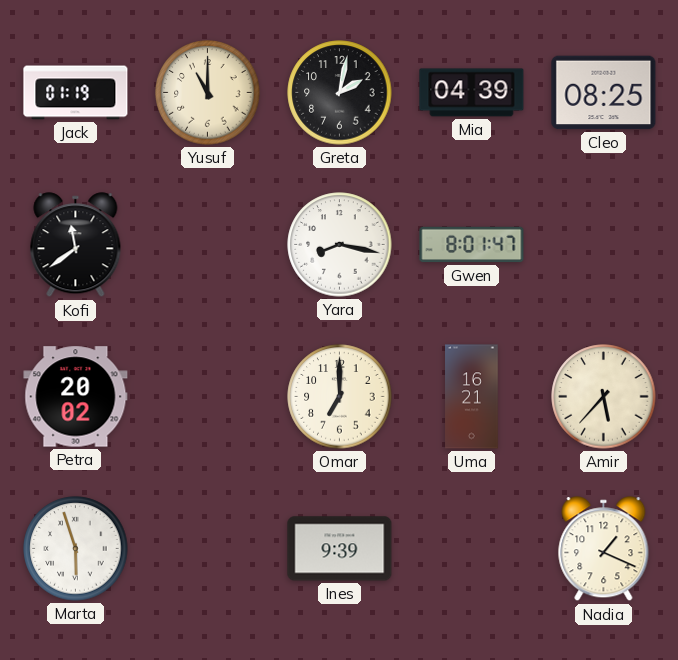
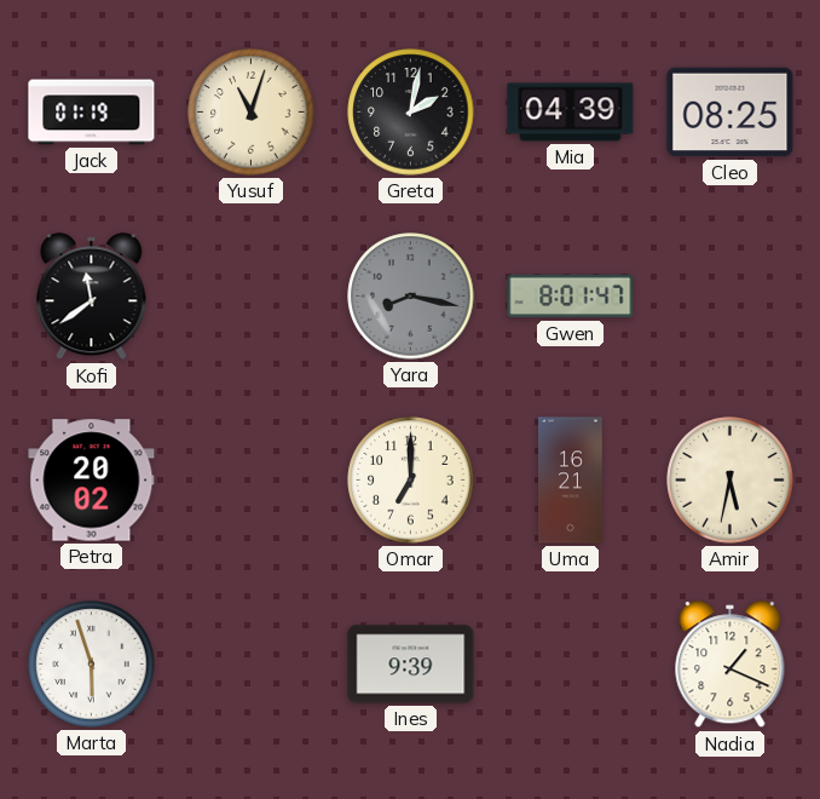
Yusuf: 11:00 -> 11:03 (252, 113)
Yara dial: white -> grey (411, 297)
Amir: 5:37 -> 5:32 (731, 481)
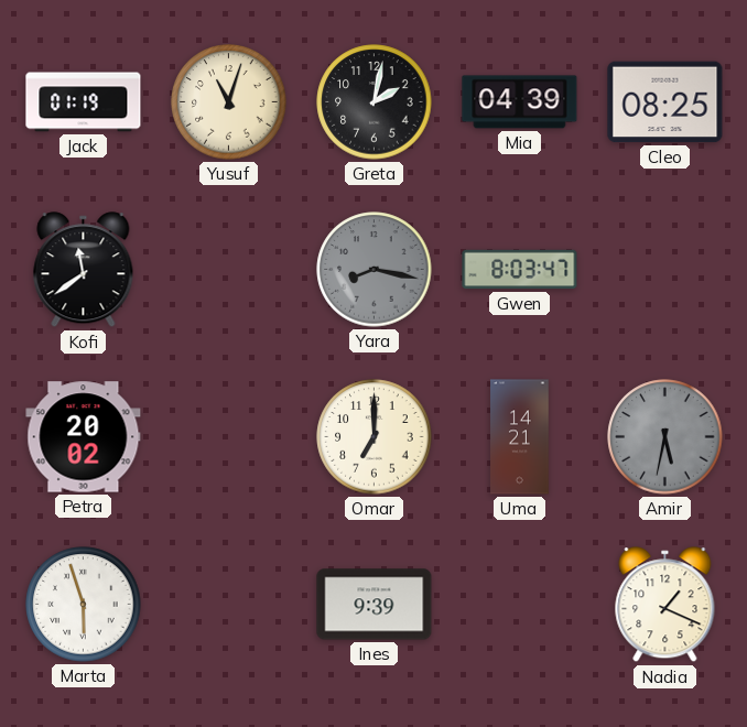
Gwen: 8:01 -> 8:03 (520, 270)
Uma: 16:21 -> 14:21 (520, 437)
Amir dial: cream -> grey (665, 437)
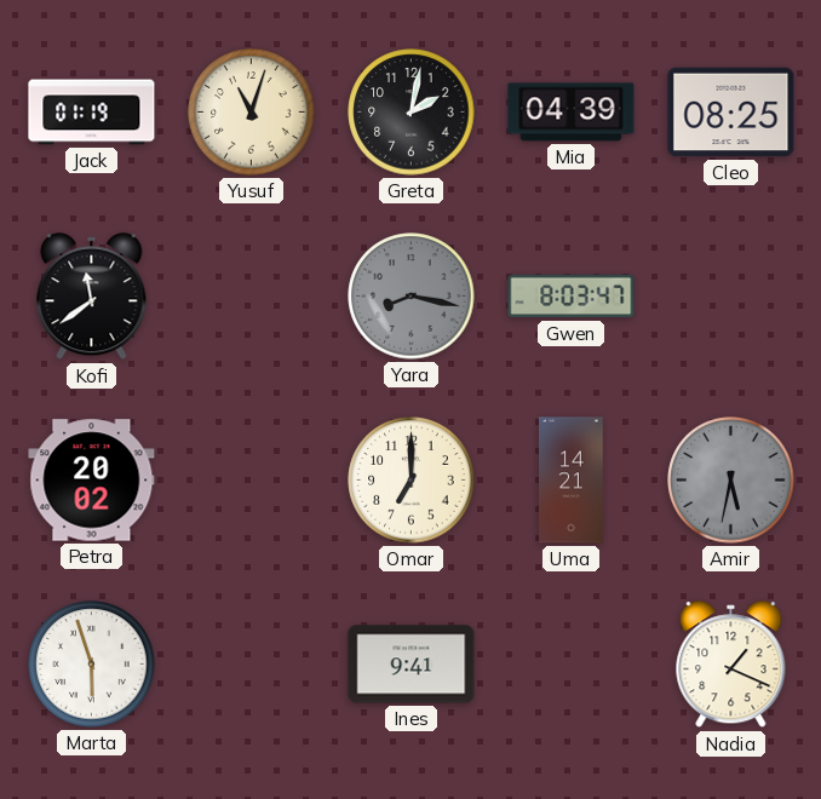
Ines: 9:39 -> 9:41 (412, 665)
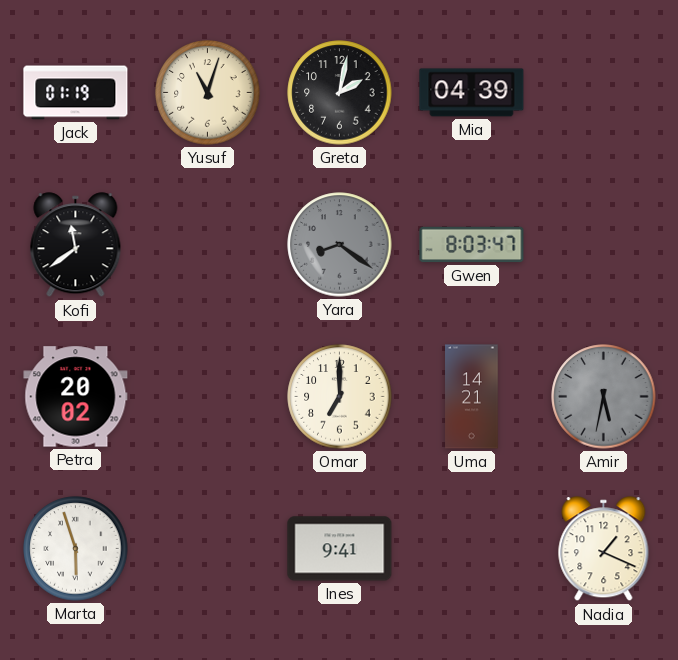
Cleo: 08:25 -> none (731, 113)
Yara: 8:17 -> 8:21 (340, 245)
